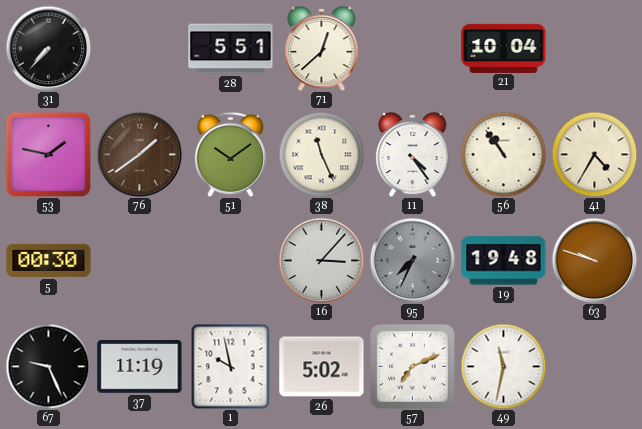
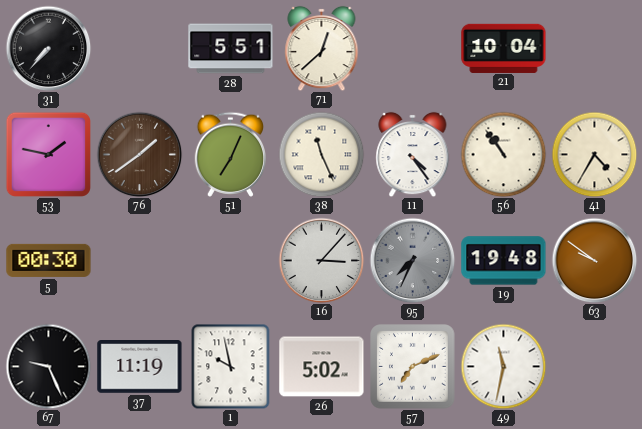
51: 10:09 -> 7:04 (231, 154)
63: 9:48 -> 9:51 (594, 260)
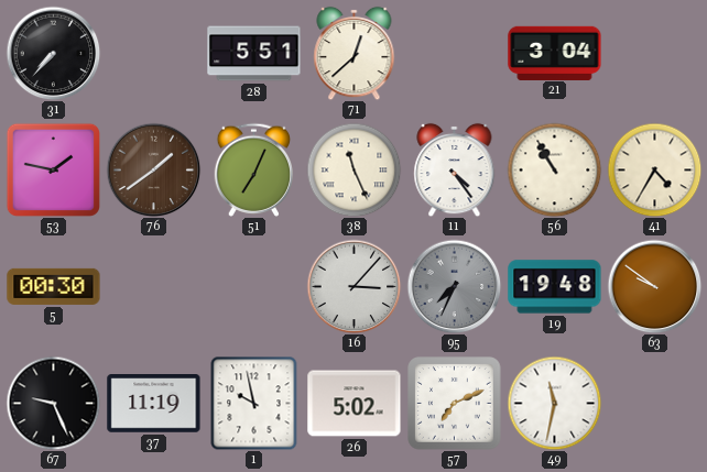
21: 10:04 -> 3:04 (555, 53)
56: 10:54 -> 10:55 (554, 169)
